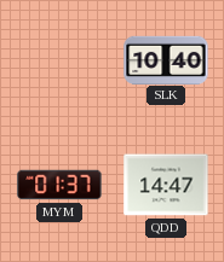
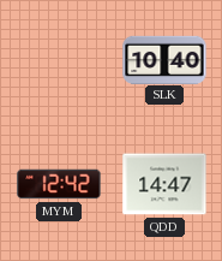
MYM: 01:37 -> 12:42 (59, 184)
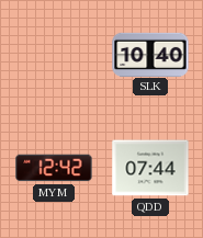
QDD: 14:47 -> 07:44 (150, 168)
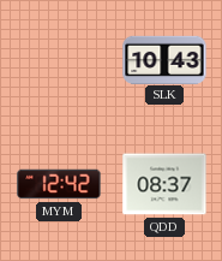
SLK: 10:40 -> 10:43 (164, 59)
QDD: 07:44 -> 08:37 (164, 184)
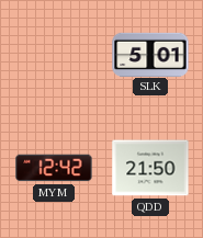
SLK: 10:43 -> 5:01 (150, 54)
QDD: 08:37 -> 21:50 (150, 168)
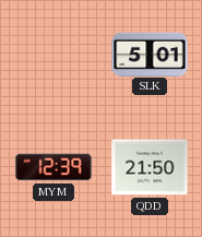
MYM: 12:42 -> 12:39 (54, 167)
